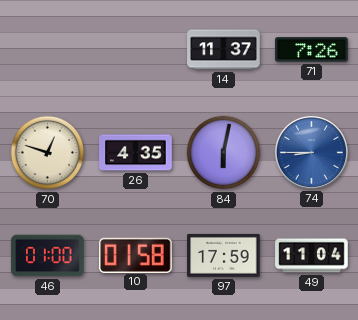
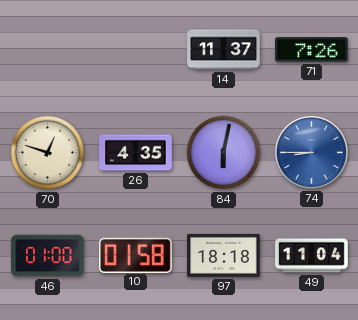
97: 17:59 -> 18:18 (224, 255)
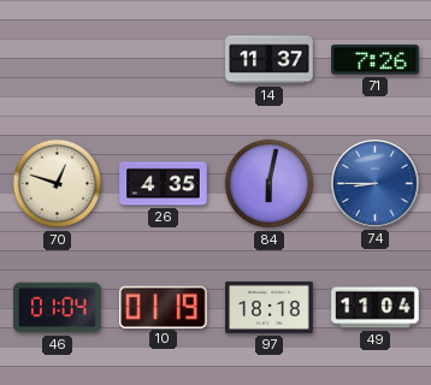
46: 01:00 -> 01:04 (58, 308)
10: 01:58 -> 01:19 (164, 307)
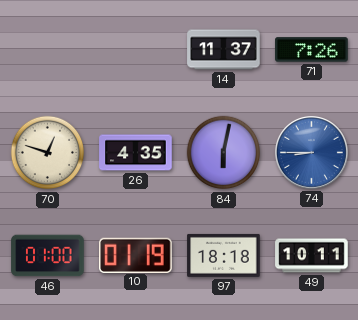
46: 01:04 -> 01:00 (48, 256)
49: 11:04 -> 10:11 (312, 256)
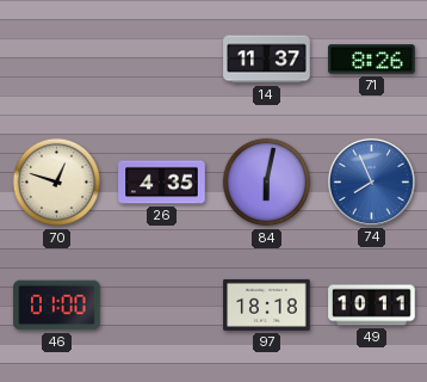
71: 7:26 -> 8:26 (372, 60)
74: 8:45 -> 7:56 (371, 181)
10: 01:19 -> none (136, 255)
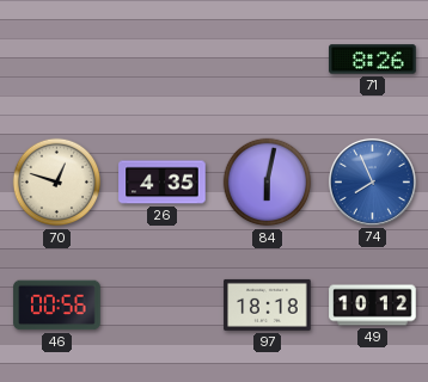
14: 11:37 -> none (267, 60)
46: 01:00 -> 00:56 (57, 306)
49: 10:11 -> 10:12 (373, 306)
